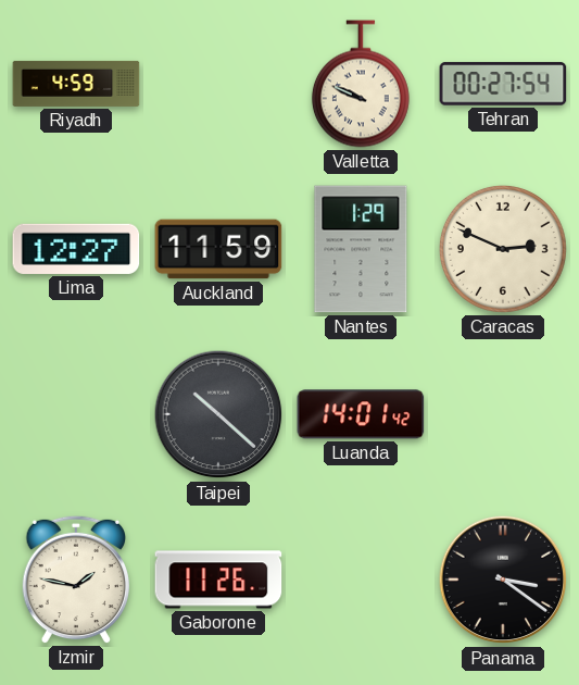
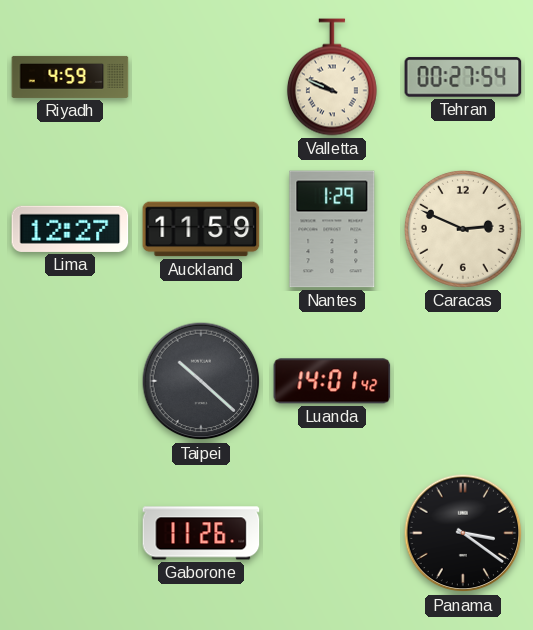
Izmir: 1:47 -> none (75, 580)
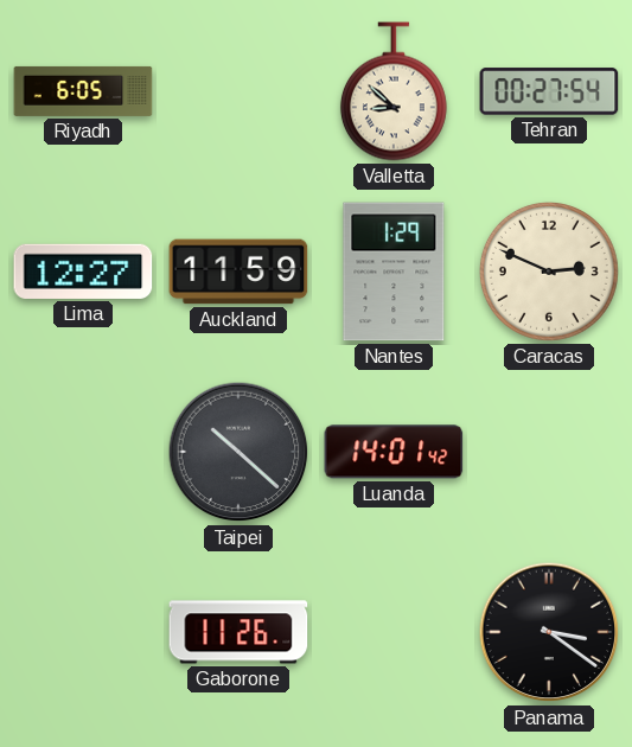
Riyadh: 4:59 -> 6:05 (83, 91)
Valletta: 9:49 -> 8:52 (394, 91)
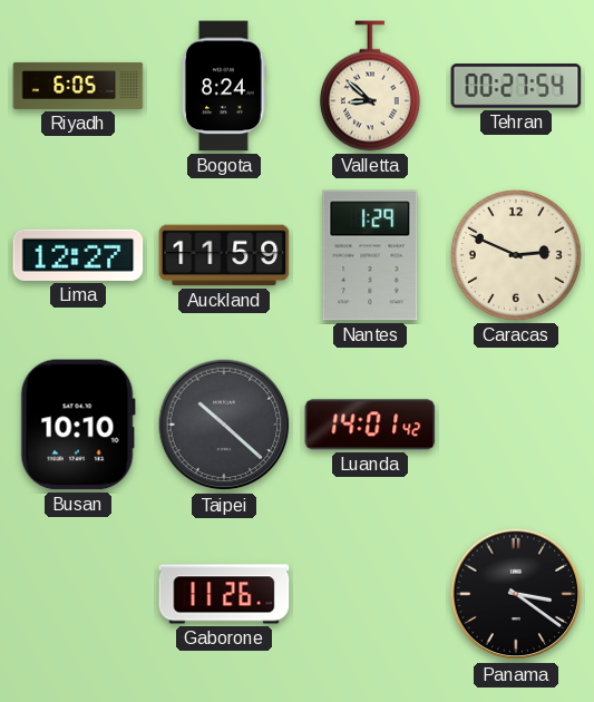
Bogota: none -> 8:24 (224, 86)
Busan: none -> 10:10 (78, 425)
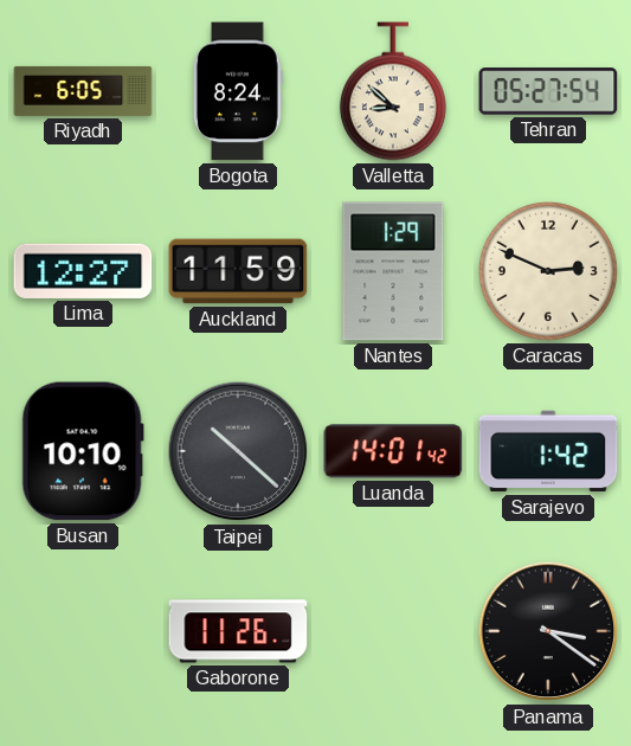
Tehran: 00:27 -> 05:27 (548, 91)
Sarajevo: none -> 1:42 (548, 451)
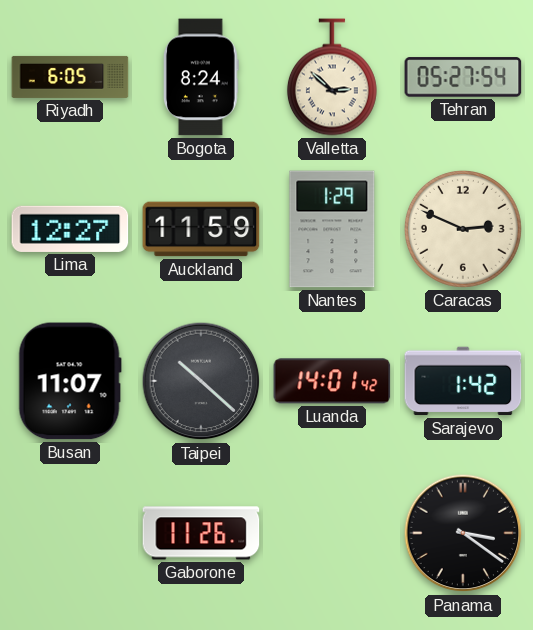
Valletta: 8:52 -> 2:52 (332, 77)
Busan: 10:10 -> 11:07 (70, 381)
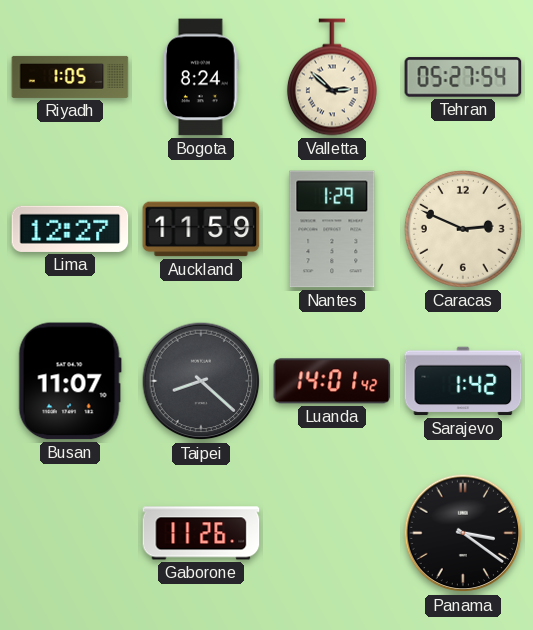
Riyadh: 6:05 -> 1:05 (70, 77)
Taipei: 10:22 -> 8:22 (201, 381)
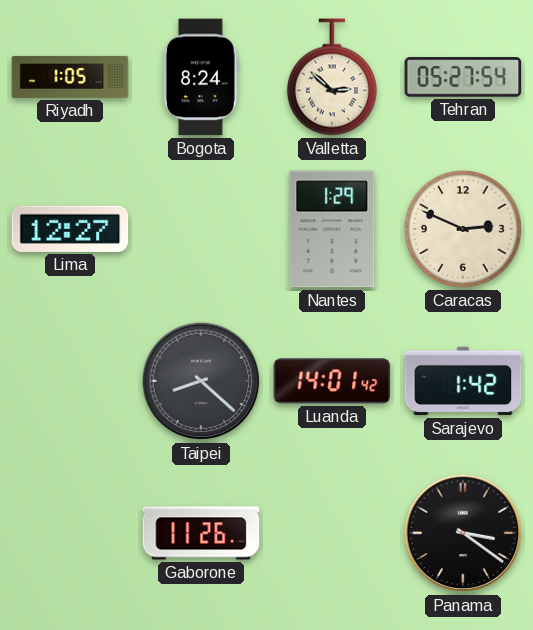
Auckland: 11:59 -> none (201, 229)
Busan: 11:07 -> none (70, 381)
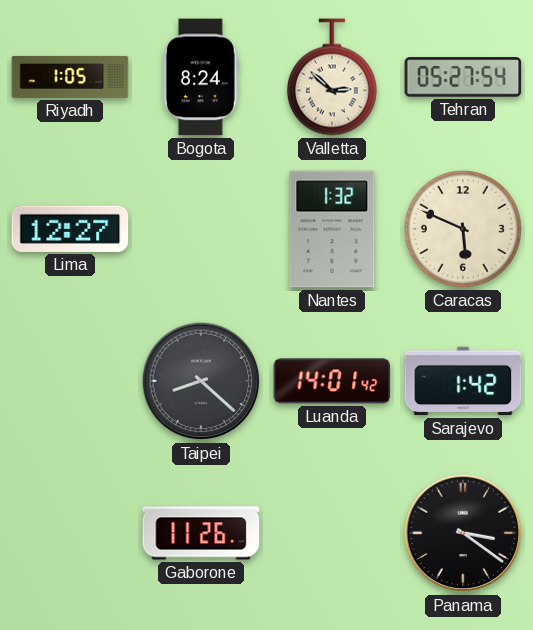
Nantes: 1:29 -> 1:32 (332, 229)
Caracas: 2:49 -> 5:49 (463, 229)
